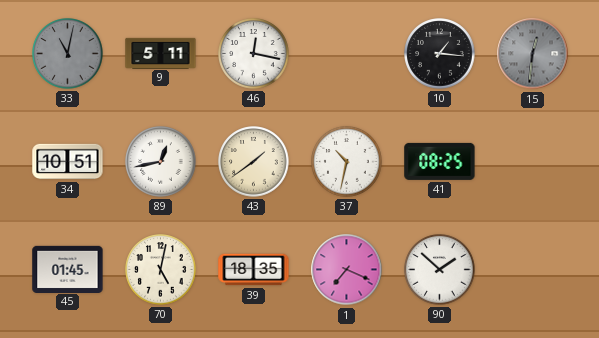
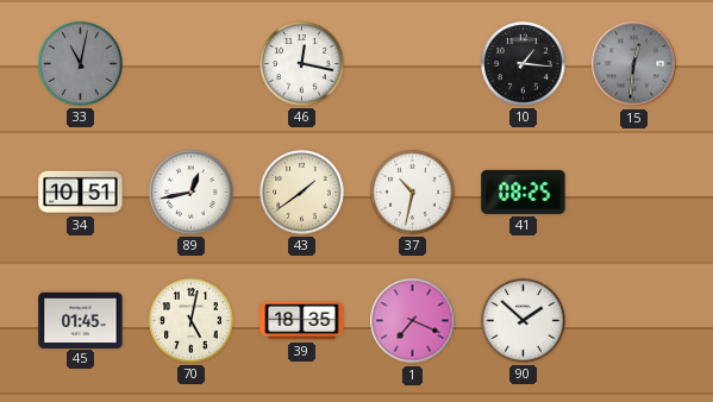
9: 5:11 -> none (161, 53)
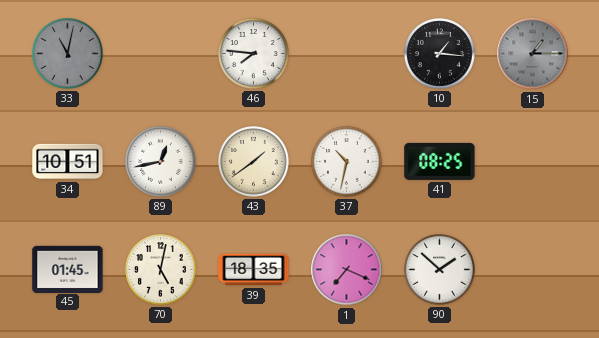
46: 12:17 -> 7:46 (254, 54)
15: 12:31 -> 1:15 (533, 54)
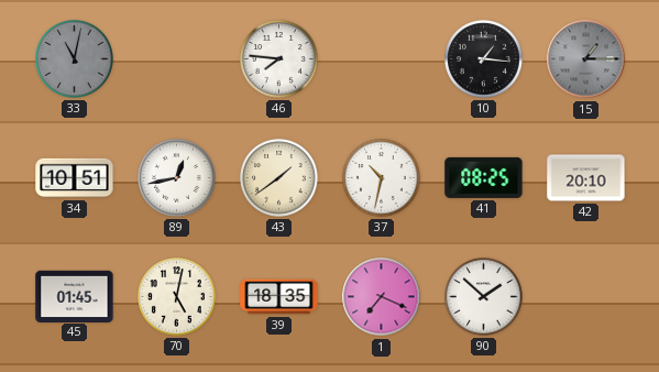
42: none -> 20:10 (586, 178)
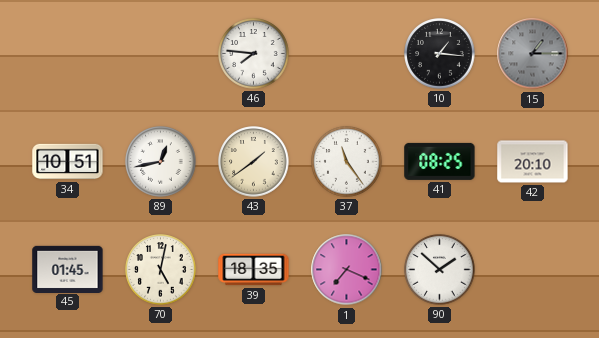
33: 11:02 -> none (75, 59)
37: 10:32 -> 11:24 (347, 162)
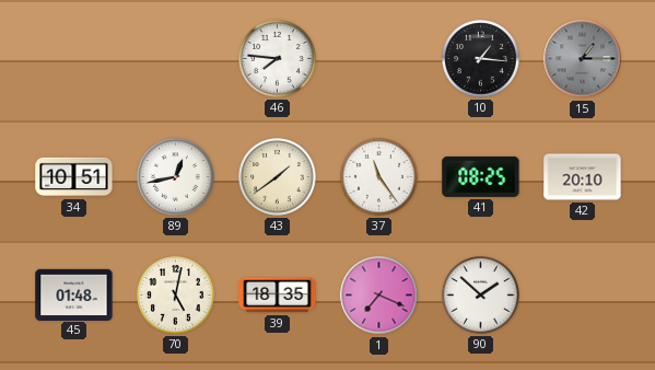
45: 01:45 -> 01:48 (74, 294)
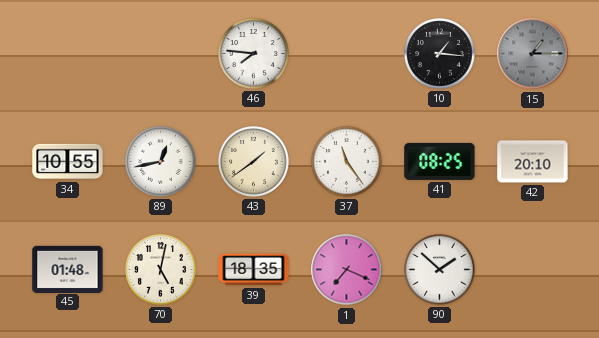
34: 10:51 -> 10:55 (68, 162)
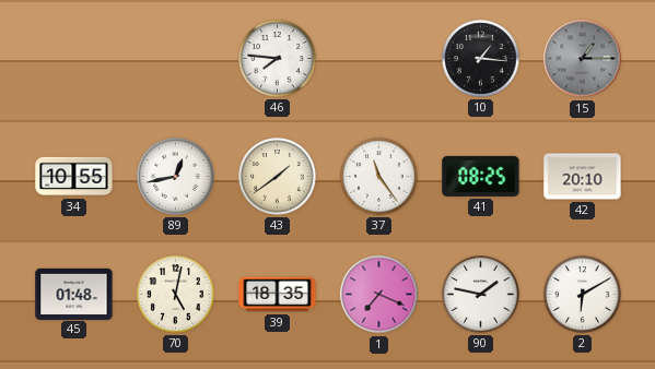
90: 1:52 -> 1:47 (481, 295)
2: none -> 6:10 (583, 295)
